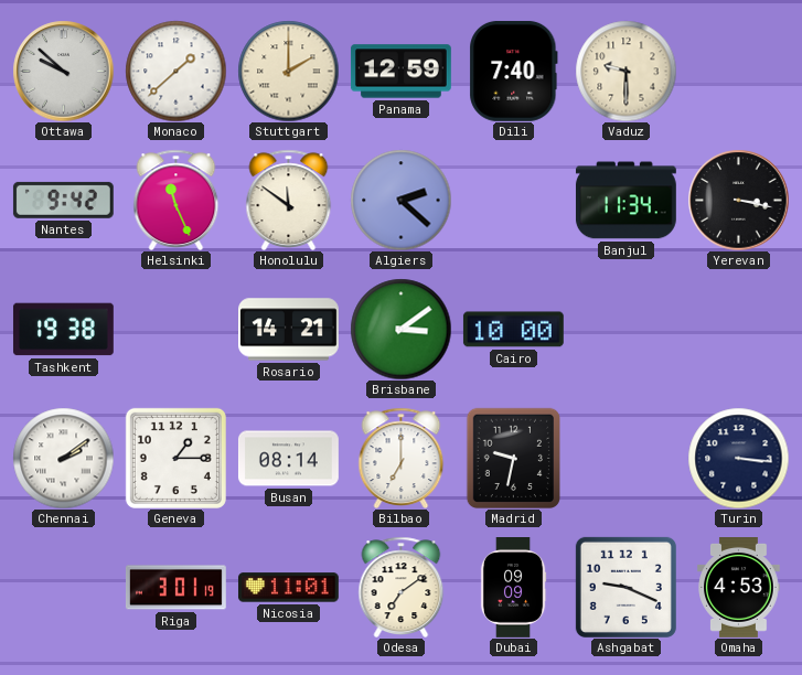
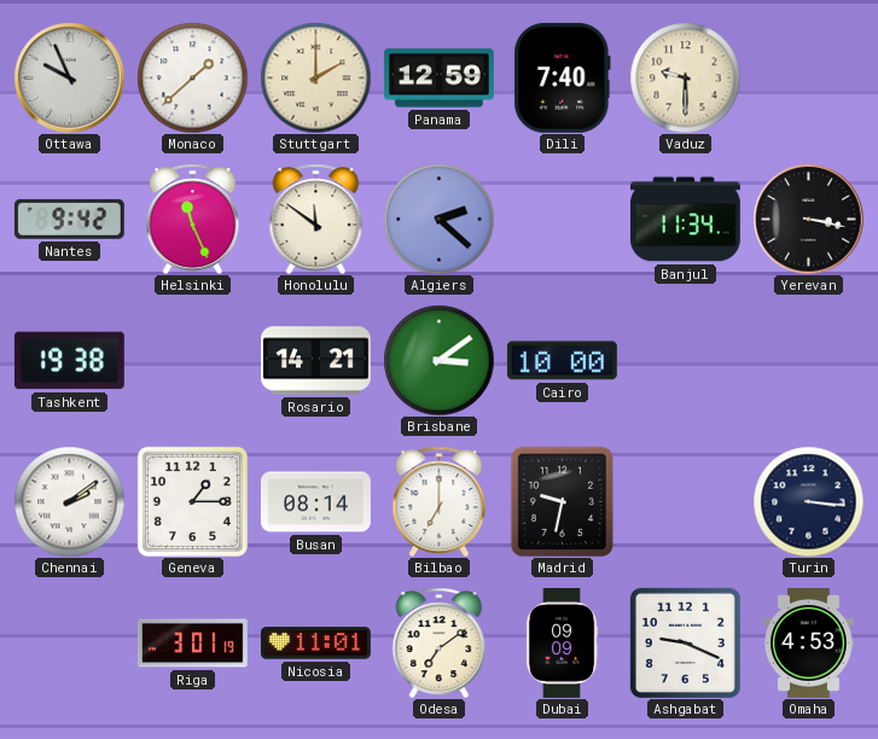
Ottawa: 9:52 -> 9:56 (69, 77)
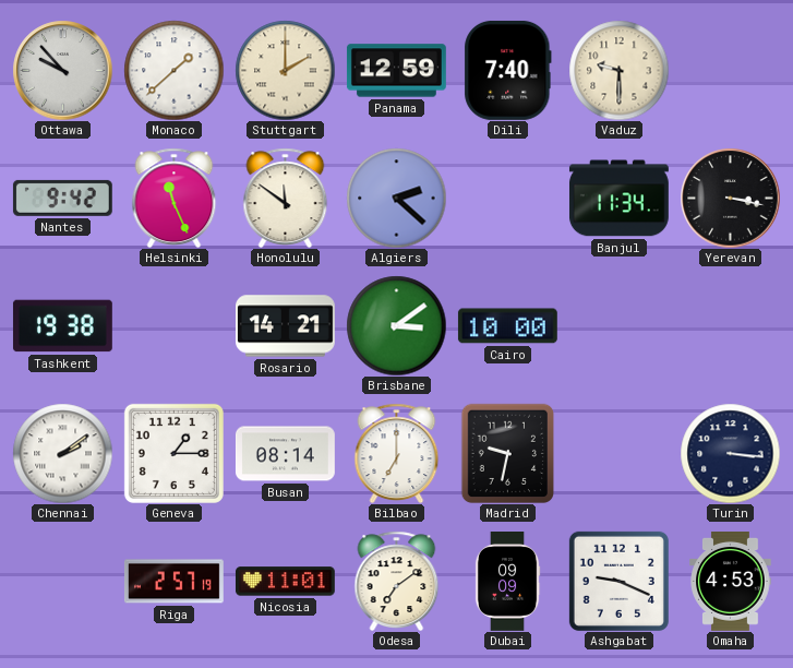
Ottawa: 9:56 -> 9:53 (62, 70)
Riga: 3:01 -> 2:57 (173, 582)
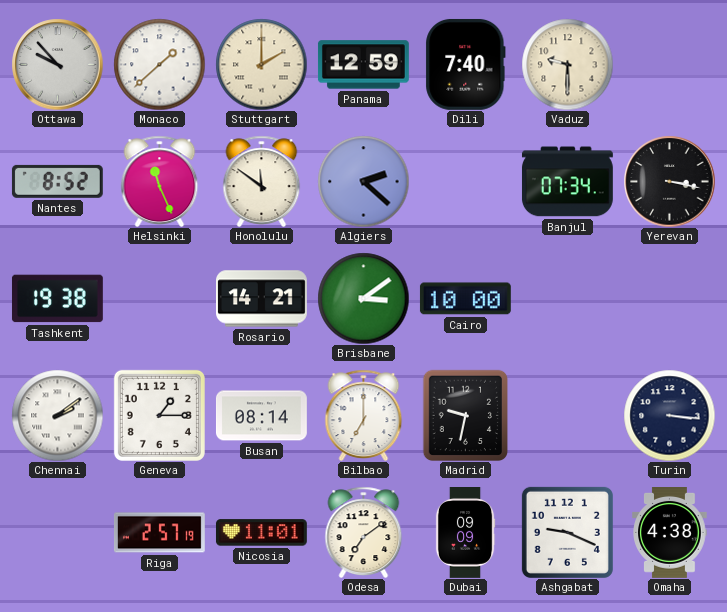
Nantes: 9:42 -> 8:52 (57, 181)
Banjul: 11:34 -> 07:34 (567, 182)
Omaha: 4:53 -> 4:38 (670, 533)
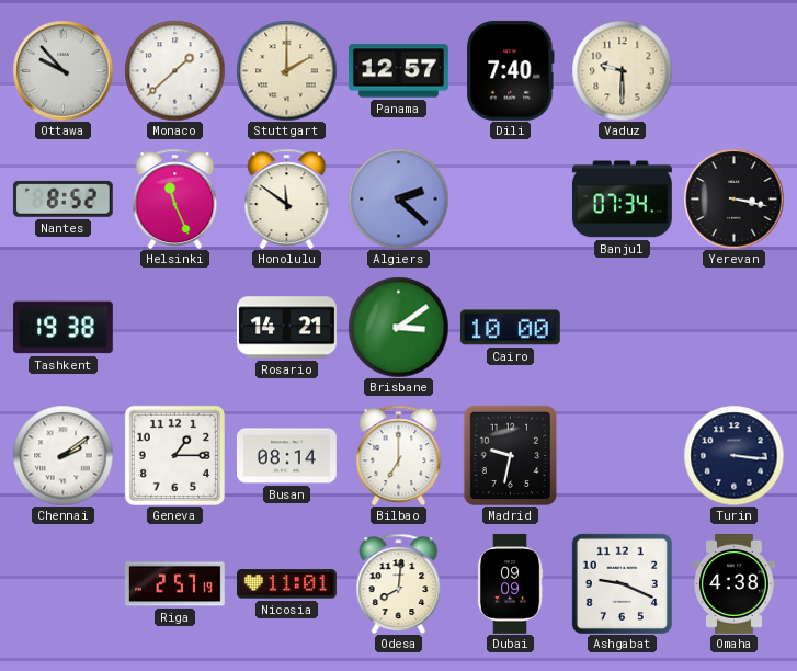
Panama: 12:59 -> 12:57 (398, 71)
Odesa: 7:09 -> 8:01 (399, 583)
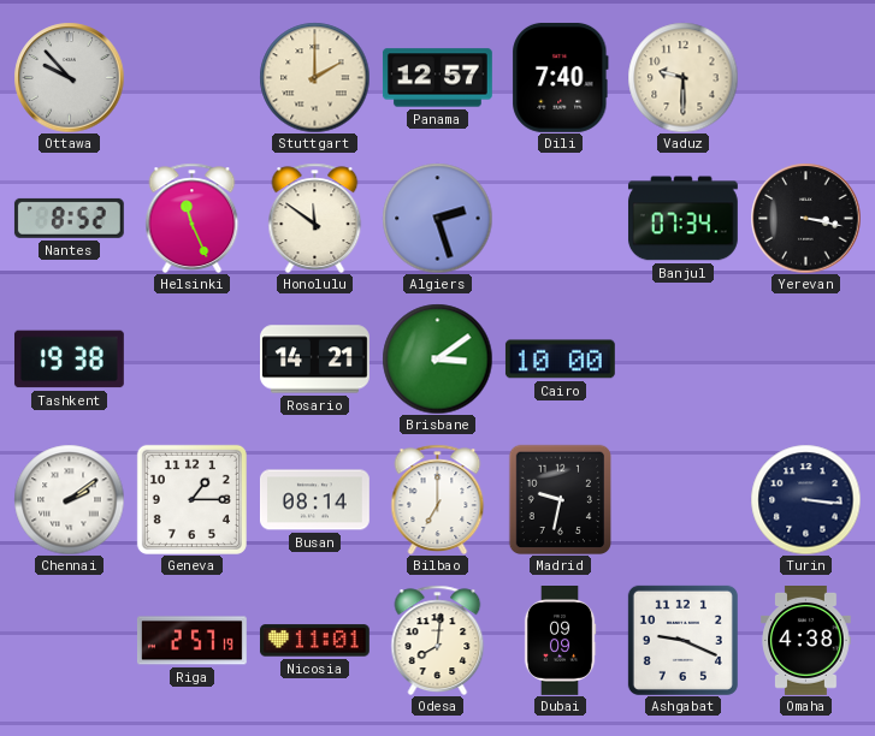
Monaco: 1:38 -> none (174, 70)
Algiers: 2:22 -> 2:27 (437, 218)
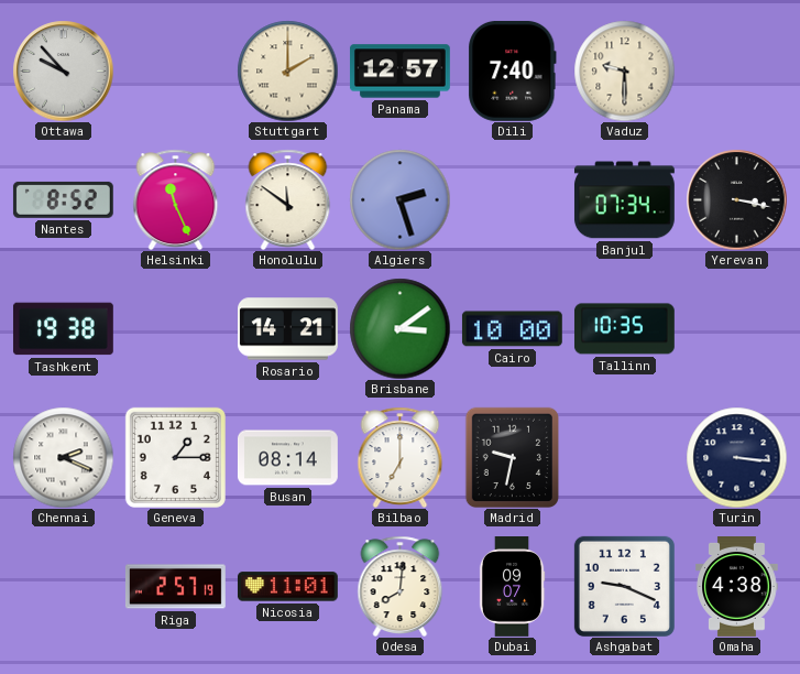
Tallinn: none -> 10:35 (624, 329)
Chennai: 2:09 -> 2:19 (63, 457)
Dubai: 09:09 -> 09:07 (512, 587)
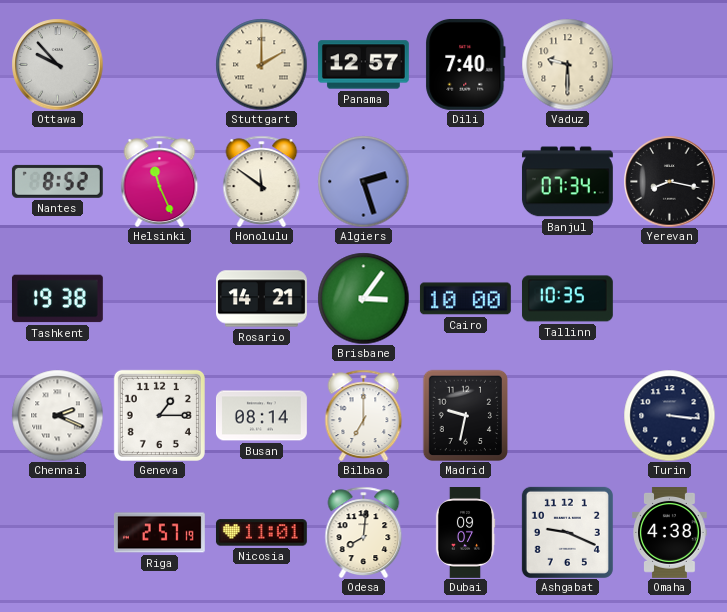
Yerevan: 3:17 -> 8:17 (669, 181)
Brisbane: 3:09 -> 3:06 (363, 298)
